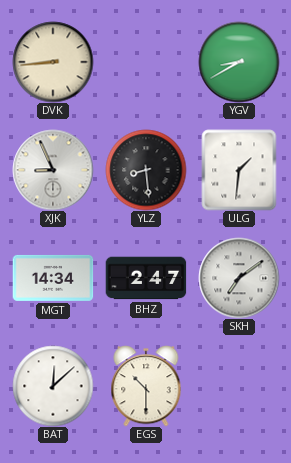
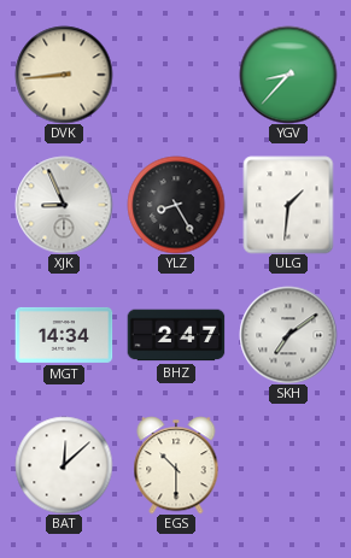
YGV: 8:40 -> 8:37 (288, 75)
YLZ: 8:29 -> 8:25 (176, 205)
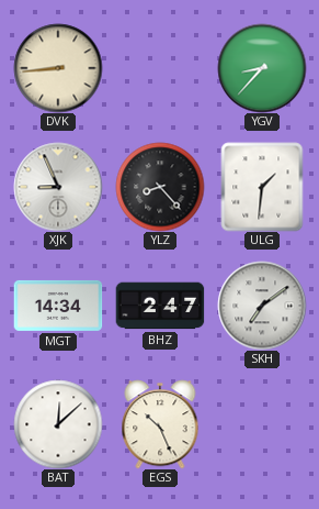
YLZ: 8:25 -> 8:23 (160, 187)
EGS: 10:30 -> 10:26 (160, 424)
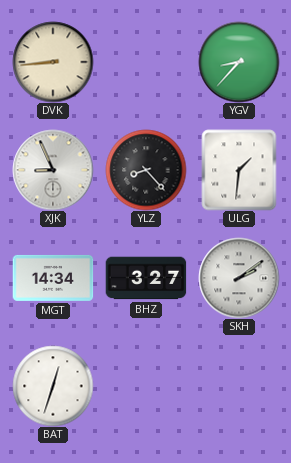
BHZ: 2:47 -> 3:27 (146, 278)
SKH: 7:09 -> 2:09 (239, 278)
BAT: 12:08 -> 12:33 (53, 386)
EGS: 10:26 -> none (160, 424)
